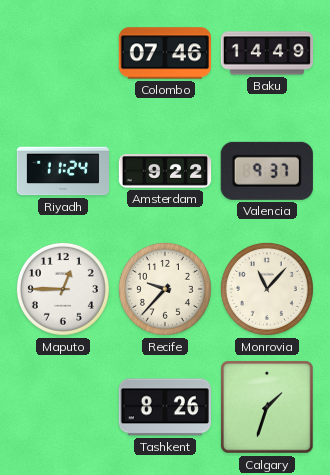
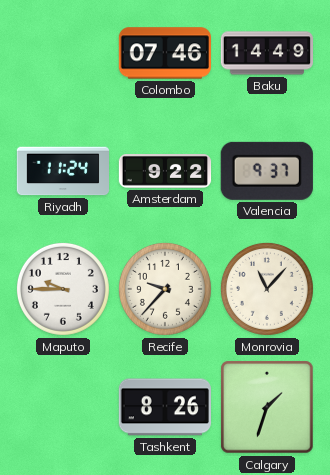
Maputo: 12:45 -> 9:45 (63, 289)
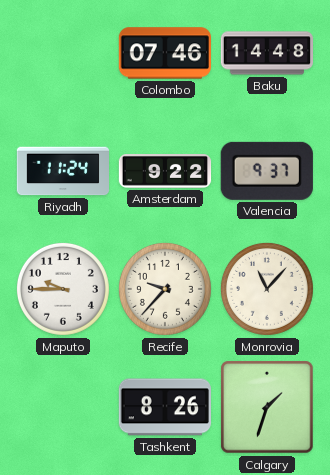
Baku: 14:49 -> 14:48 (266, 53)
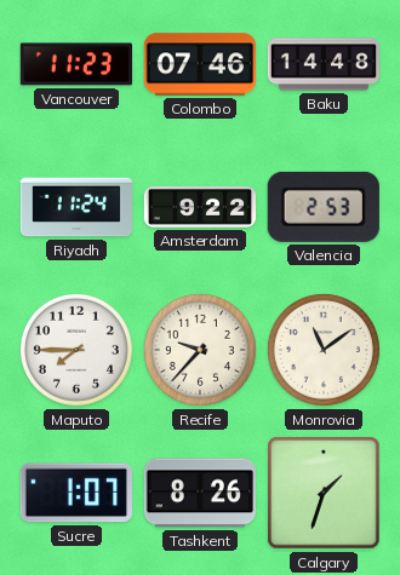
Vancouver: none -> 11:23 (76, 64)
Valencia: 9:37 -> 2:53 (324, 207)
Maputo: 9:45 -> 7:45 (76, 350)
Monrovia: 11:07 -> 11:09 (324, 350)
Sucre: none -> 1:07 (76, 493)
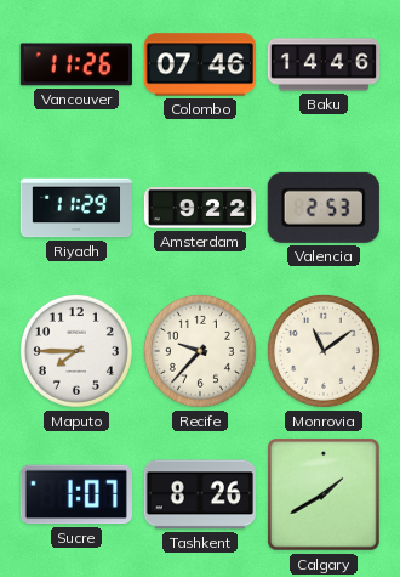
Vancouver: 11:23 -> 11:26 (76, 64)
Baku: 14:48 -> 14:46 (322, 64)
Riyadh: 11:24 -> 11:29 (75, 208)
Calgary: 1:33 -> 1:40 (324, 494)
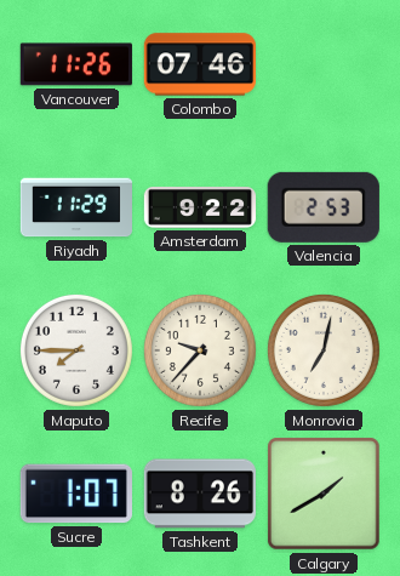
Baku: 14:46 -> none (322, 64)
Monrovia: 11:09 -> 7:02 (324, 350)
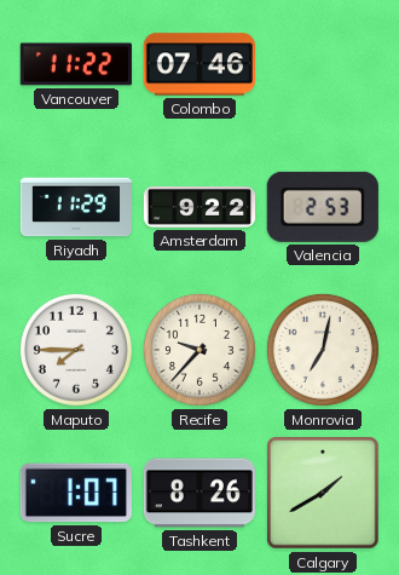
Vancouver: 11:26 -> 11:22 (76, 64)
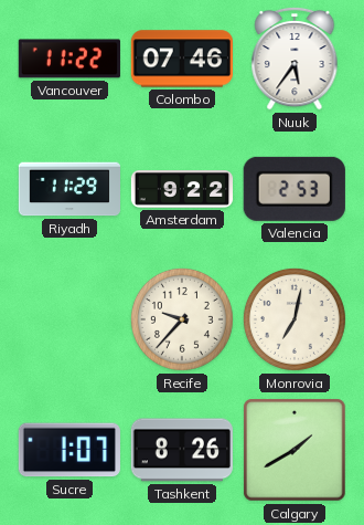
Nuuk: none -> 5:36 (295, 59)
Maputo: 7:45 -> none (76, 350)
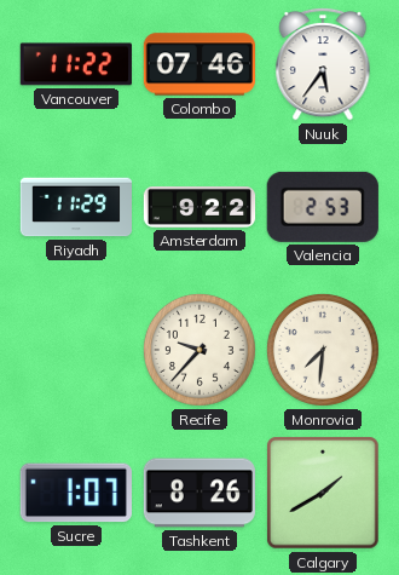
Monrovia: 7:02 -> 7:31 (323, 350)
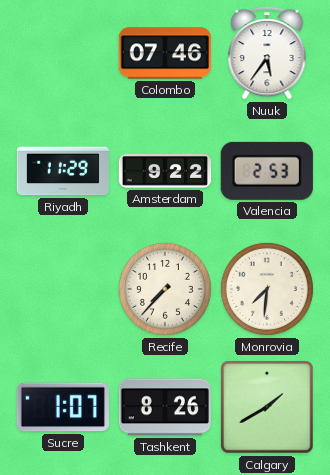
Vancouver: 11:22 -> none (76, 64)
Recife: 9:37 -> 7:37 (165, 289)
